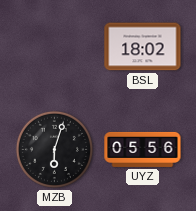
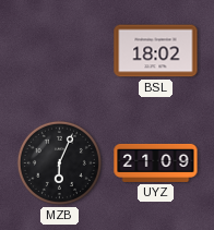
MZB: 6:03 -> 6:04 (59, 162)
UYZ: 05:56 -> 21:09 (156, 162)
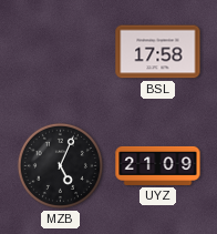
BSL: 18:02 -> 17:58 (158, 52)
MZB: 6:04 -> 5:04 (60, 165)
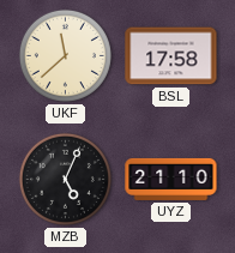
UKF: none -> 11:38 (65, 55)
UYZ: 21:09 -> 21:10 (171, 179)
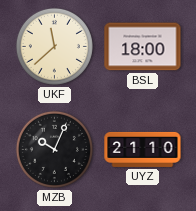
BSL: 17:58 -> 18:00 (143, 47)
MZB: 5:04 -> 10:04 (54, 149)
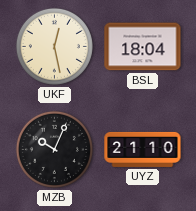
UKF: 11:38 -> 12:28 (54, 46)
BSL: 18:00 -> 18:04 (143, 47)
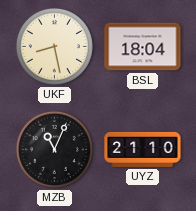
UKF: 12:28 -> 8:28 (54, 46)
MZB: 10:04 -> 11:04 (54, 149)
